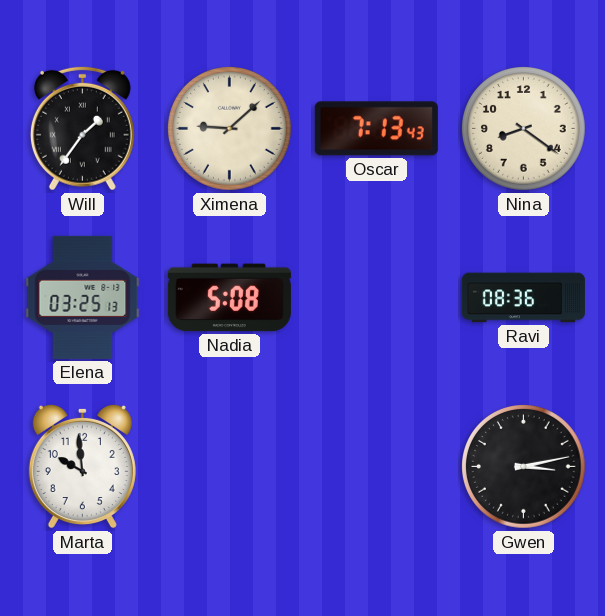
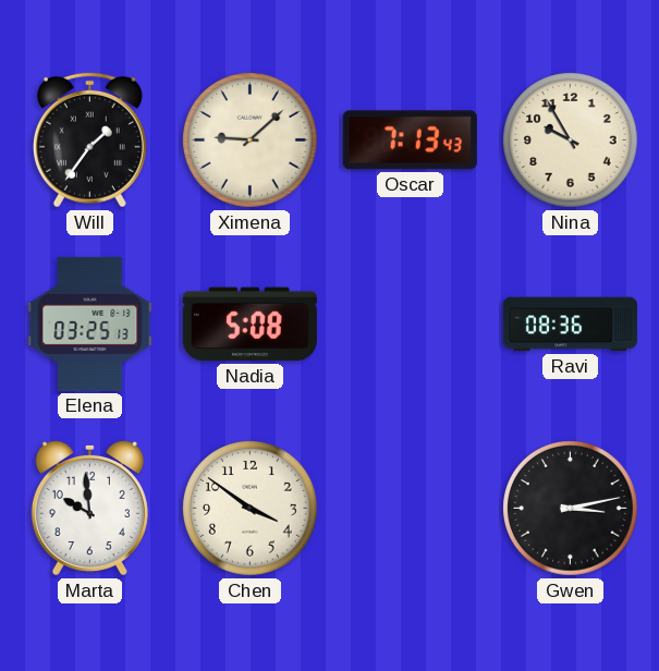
Nina: 8:21 -> 9:55 (571, 141)
Chen: none -> 3:51 (251, 509)
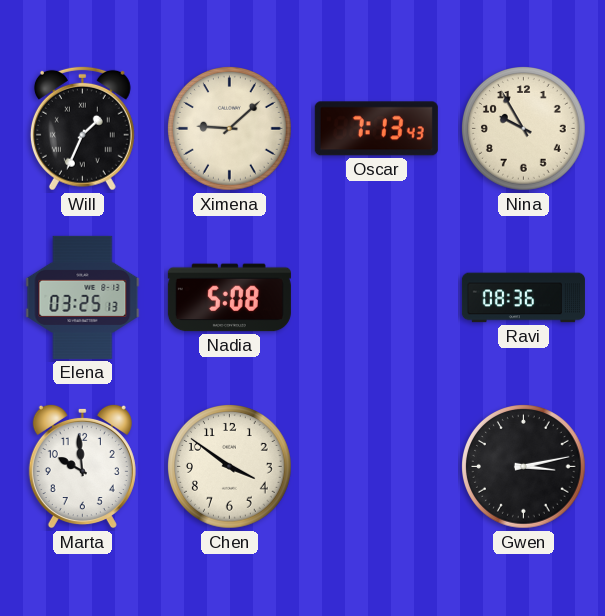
Will: 1:36 -> 1:34 (82, 128)
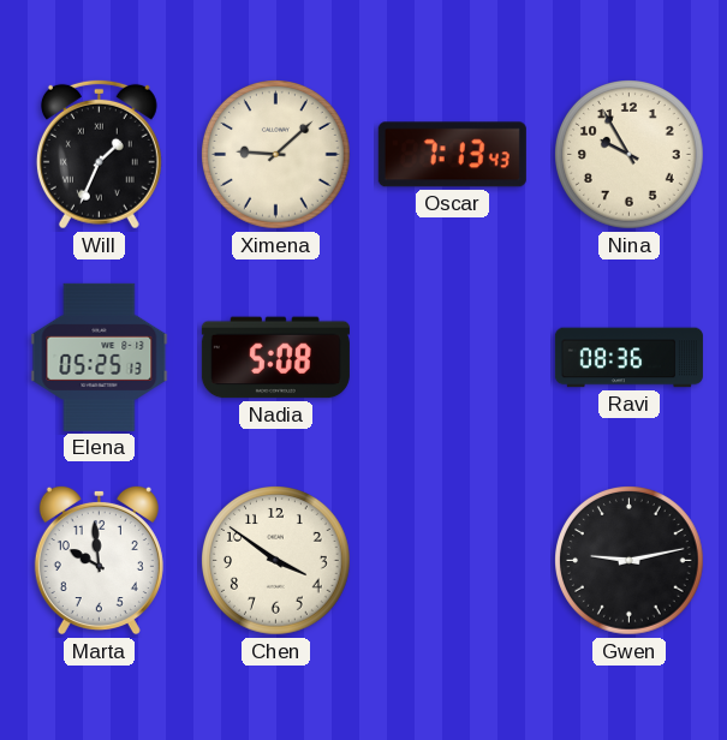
Elena: 03:25 -> 05:25 (100, 357)
Gwen: 3:13 -> 9:13 (630, 561)
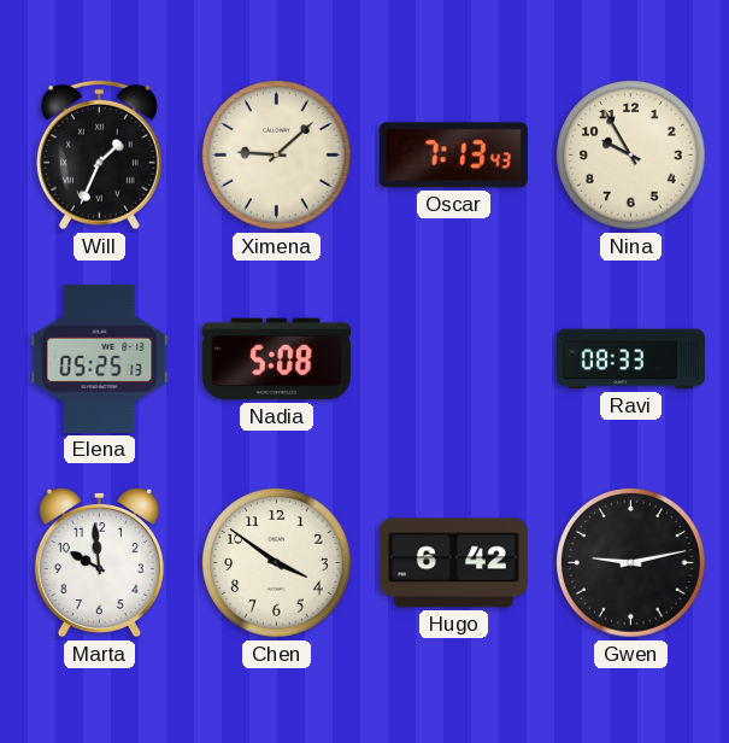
Ravi: 08:36 -> 08:33 (630, 359)
Hugo: none -> 6:42 (453, 563)
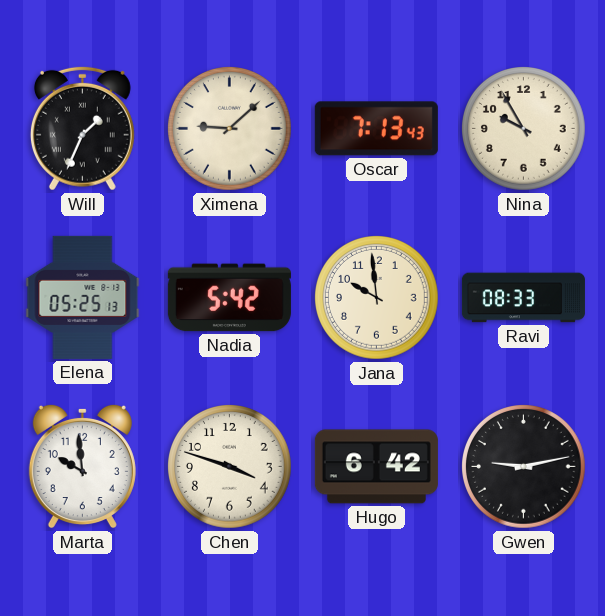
Nadia: 5:08 -> 5:42 (229, 298)
Jana: none -> 9:59 (377, 298)
Chen: 3:51 -> 3:48 (230, 467)
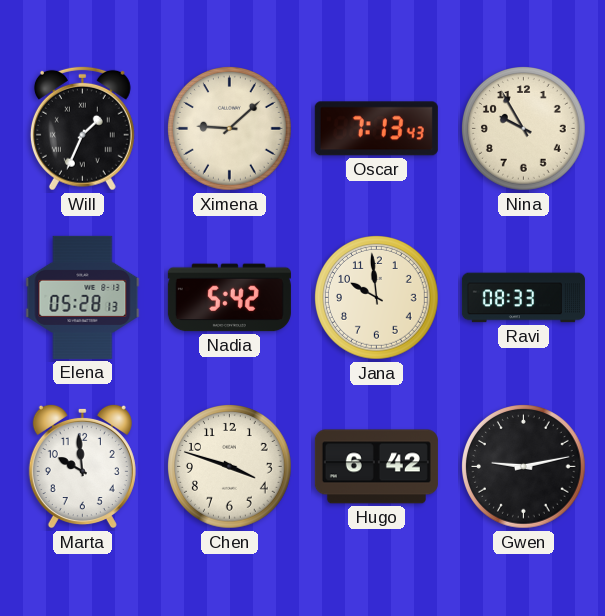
Elena: 05:25 -> 05:28 (83, 297)
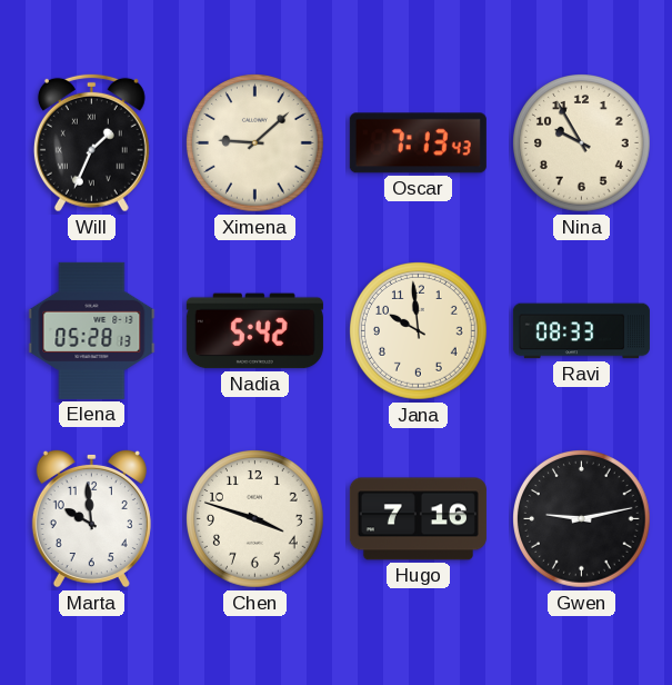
Hugo: 6:42 -> 7:16 (418, 519)
